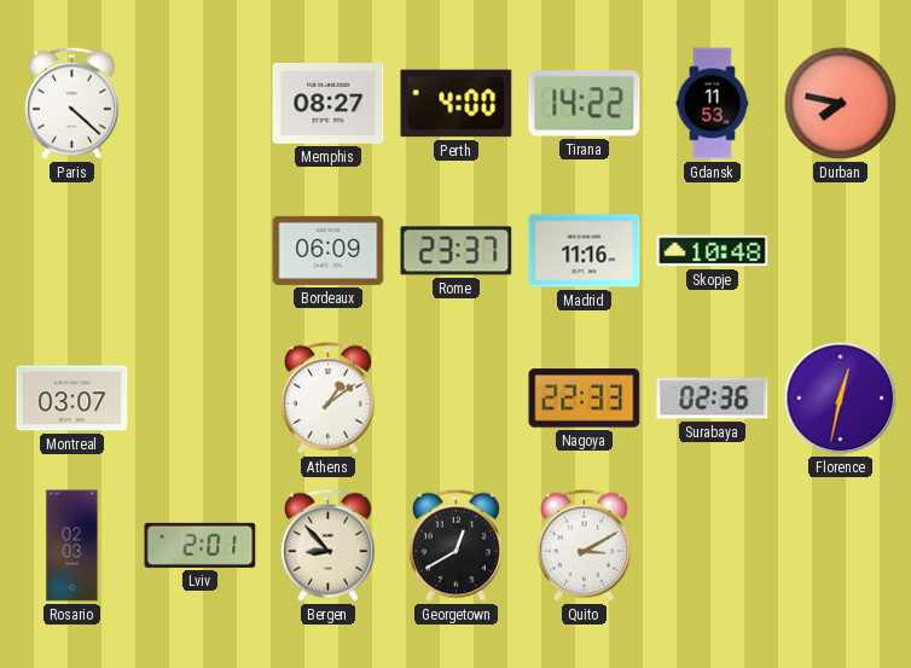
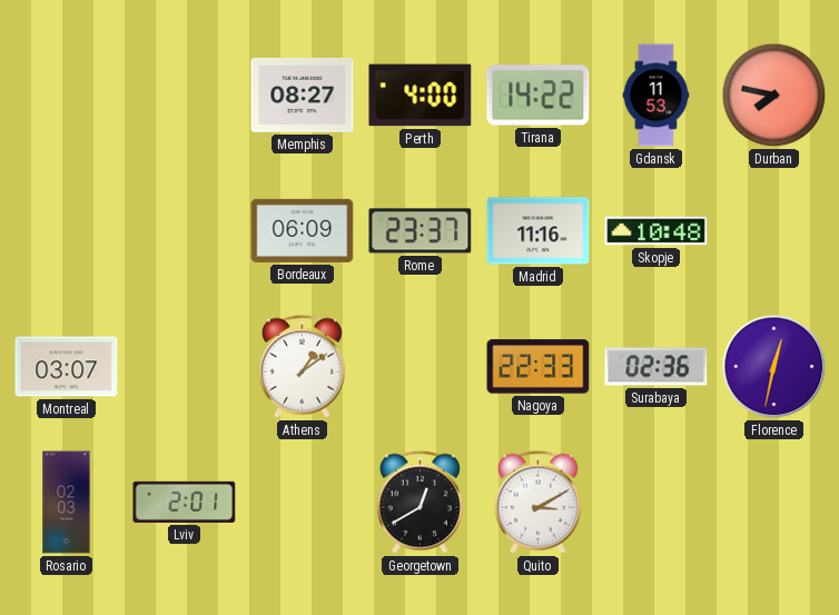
Paris: 4:22 -> none (71, 103)
Bergen: 8:53 -> none (327, 545)
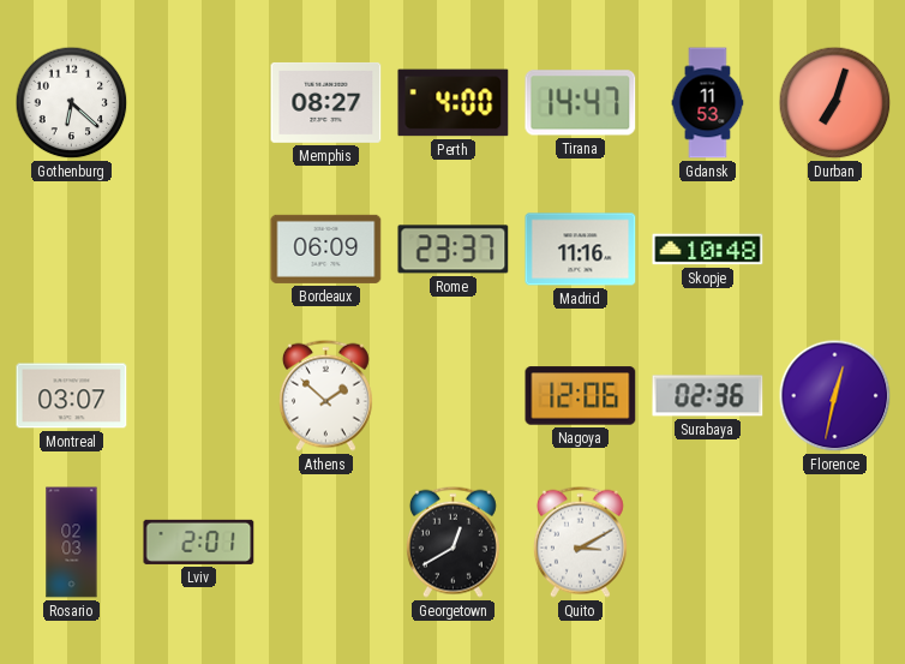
Gothenburg: none -> 6:22 (72, 103)
Tirana: 14:22 -> 14:47 (581, 103)
Durban: 7:47 -> 7:03 (835, 103)
Athens: 1:09 -> 1:52 (325, 395)
Nagoya: 22:33 -> 12:06 (581, 396)
